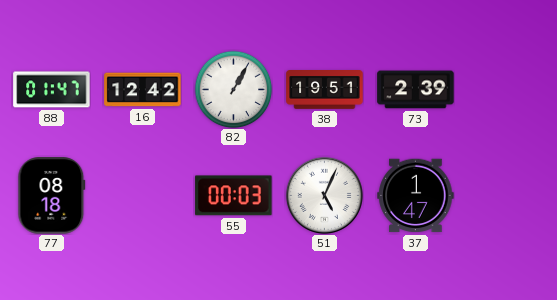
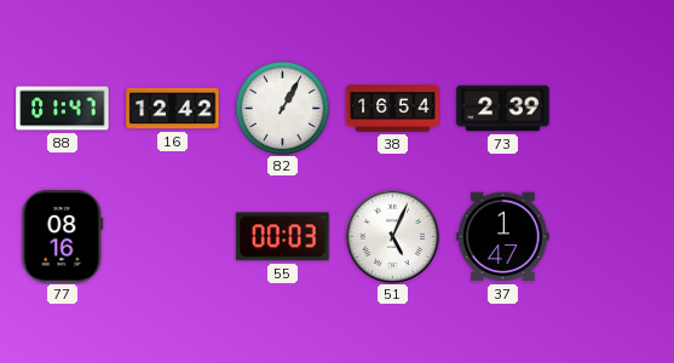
38: 19:51 -> 16:54 (393, 109)
77: 08:18 -> 08:16 (63, 237)
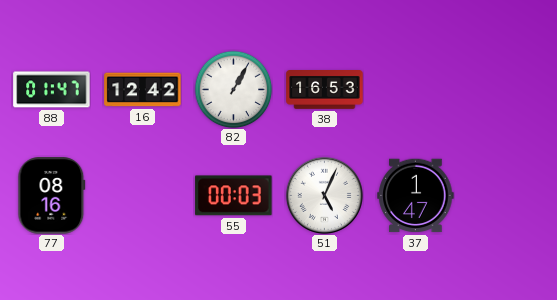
38: 16:54 -> 16:53 (325, 90)
73: 2:39 -> none (503, 109)
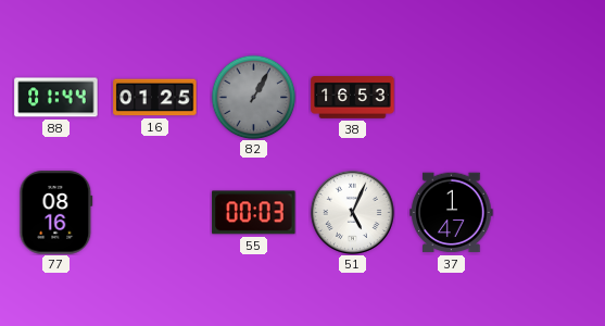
88: 01:47 -> 01:44 (56, 98)
16: 12:42 -> 01:25 (155, 98)
82 dial: white -> grey (253, 97)
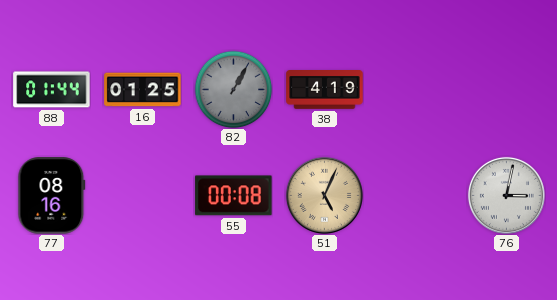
38: 16:53 -> 4:19 (325, 90)
55: 00:03 -> 00:08 (234, 196)
51 dial: white -> champagne (324, 195)
37: 1:47 -> none (452, 213)
76: none -> 3:02 (506, 195)
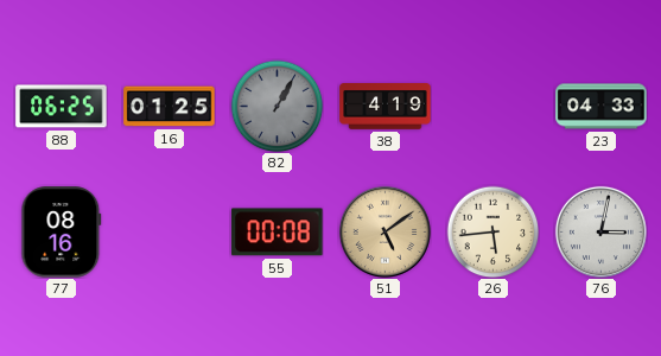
88: 01:44 -> 06:25 (62, 107)
23: none -> 04:33 (602, 107)
51: 5:04 -> 5:09 (384, 231)
26: none -> 5:44 (492, 231)
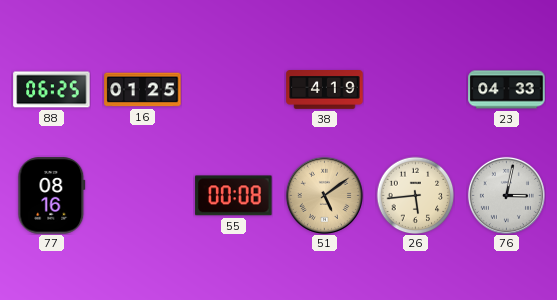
82: 1:05 -> none (277, 106)
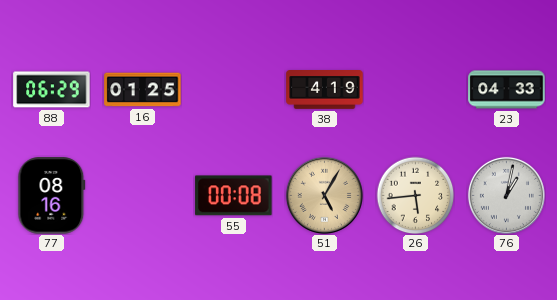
88: 06:25 -> 06:29 (52, 90)
51: 5:09 -> 5:05 (324, 195)
76: 3:02 -> 1:02 (506, 195)
